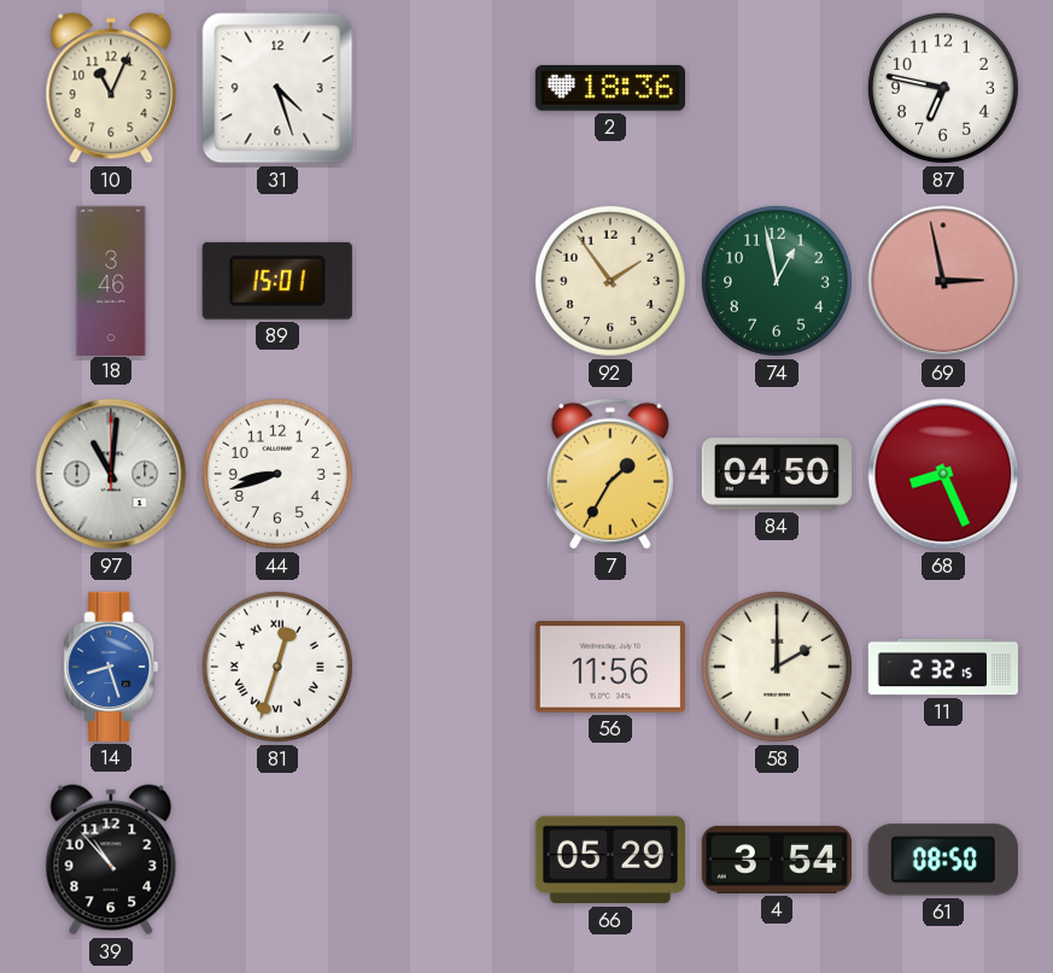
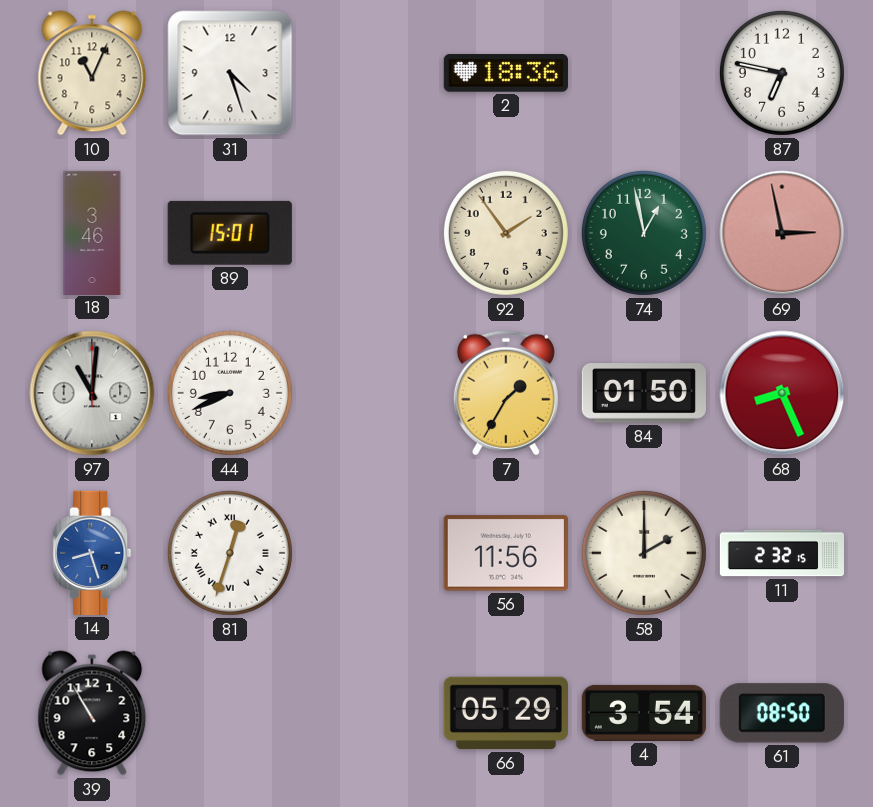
44: 8:42 -> 8:41 (230, 393)
84: 04:50 -> 01:50 (644, 393)
39: 10:53 -> 10:55 (92, 713)
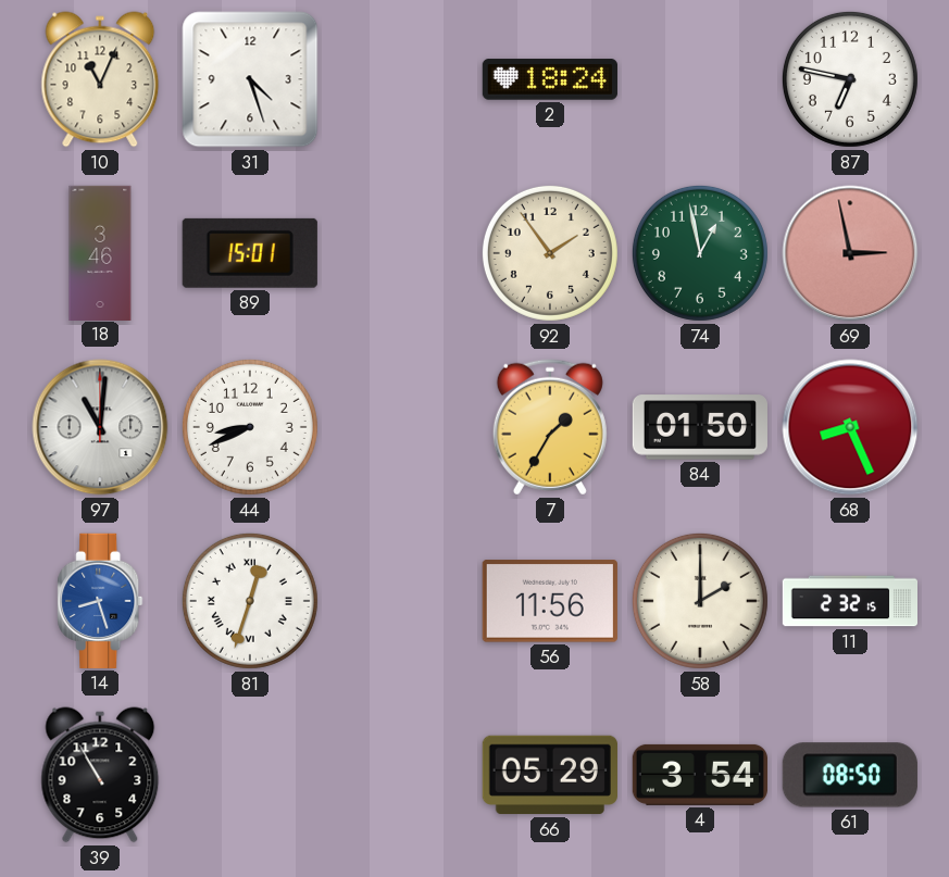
2: 18:36 -> 18:24 (550, 79)
